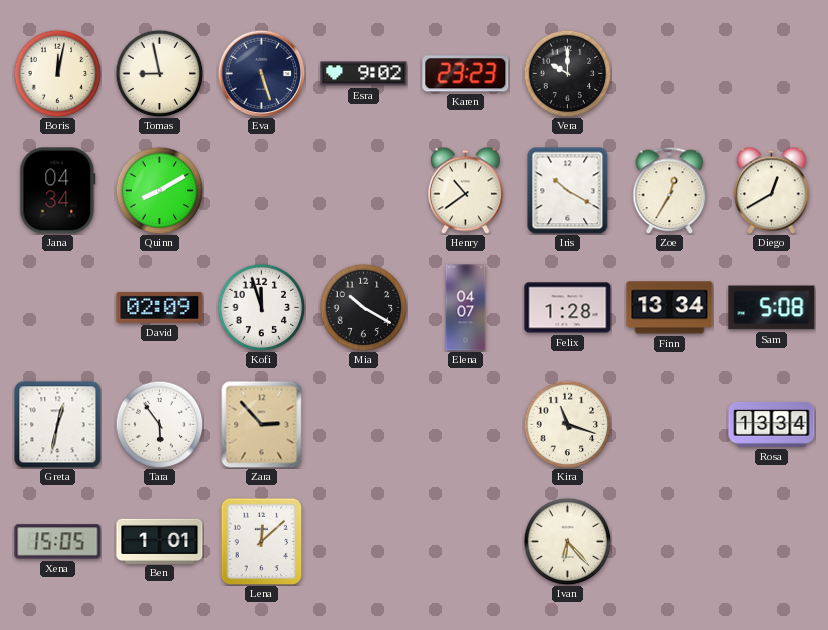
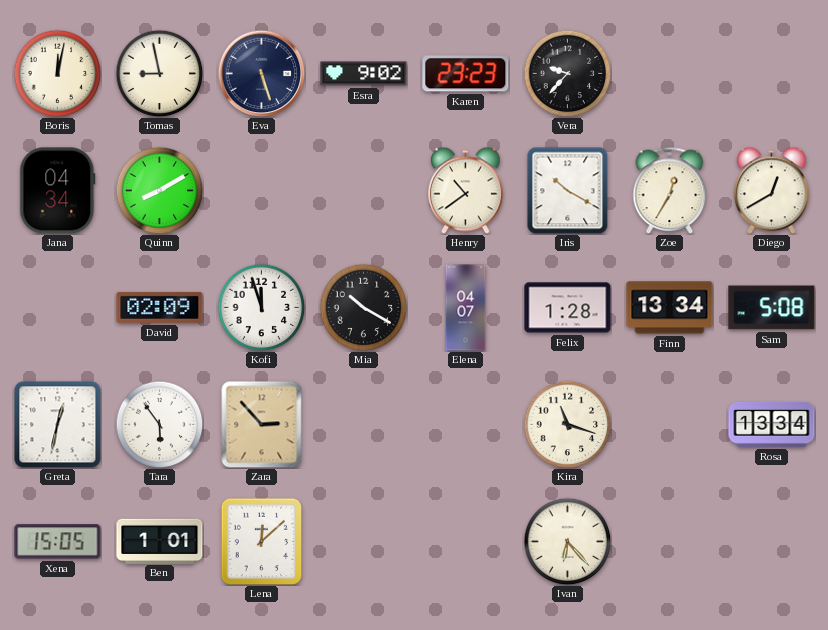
Vera: 10:00 -> 9:37 (567, 73)
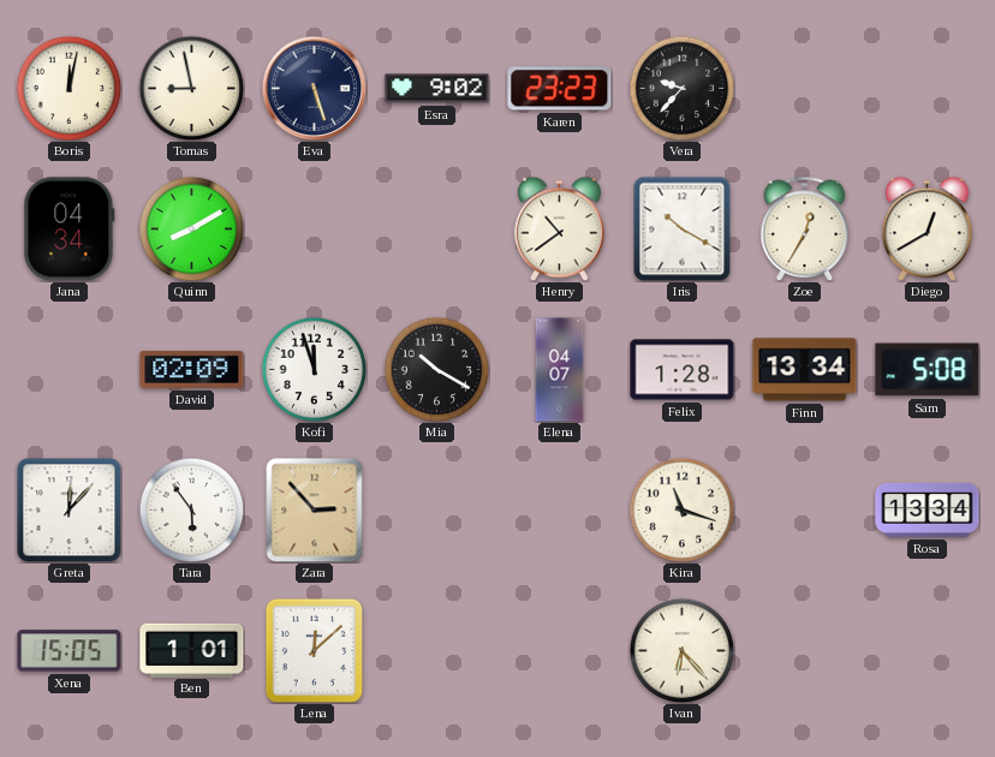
Greta: 12:32 -> 12:07 (70, 511)
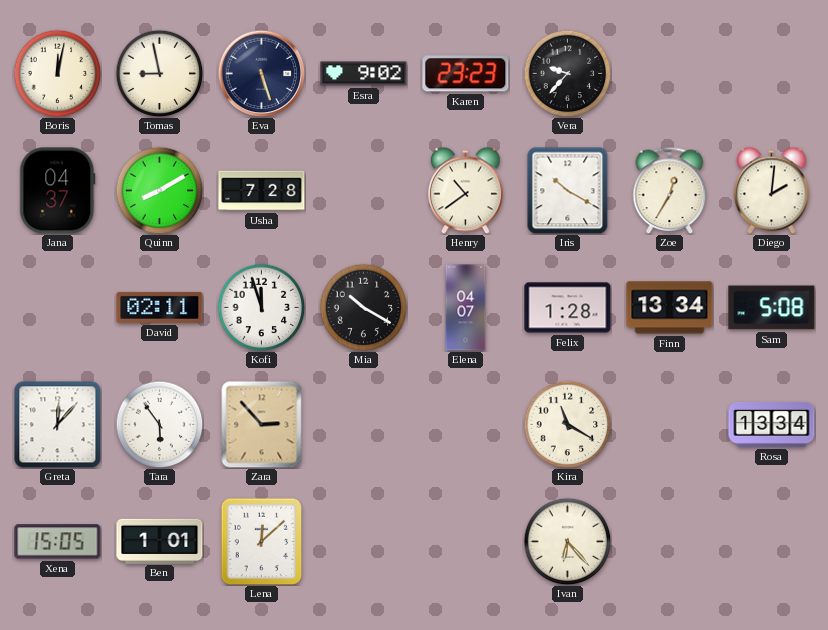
Jana: 04:34 -> 04:37 (58, 191)
Usha: none -> 7:28 (262, 191)
Diego: 12:40 -> 2:01 (772, 190)
David: 02:09 -> 02:11 (160, 307)
Kira: 11:18 -> 11:20 (567, 424)
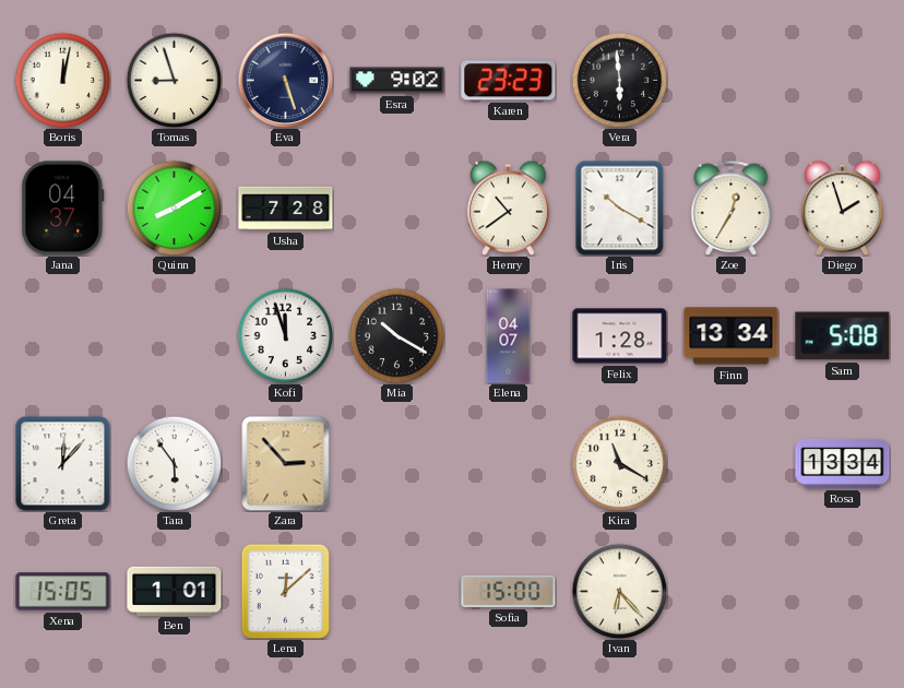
Tomas: 8:58 -> 8:57 (174, 80)
Vera: 9:37 -> 5:59 (619, 80)
Diego: 2:01 -> 1:57 (843, 207)
David: 02:11 -> none (160, 307)
Sofia: none -> 15:00 (509, 591)
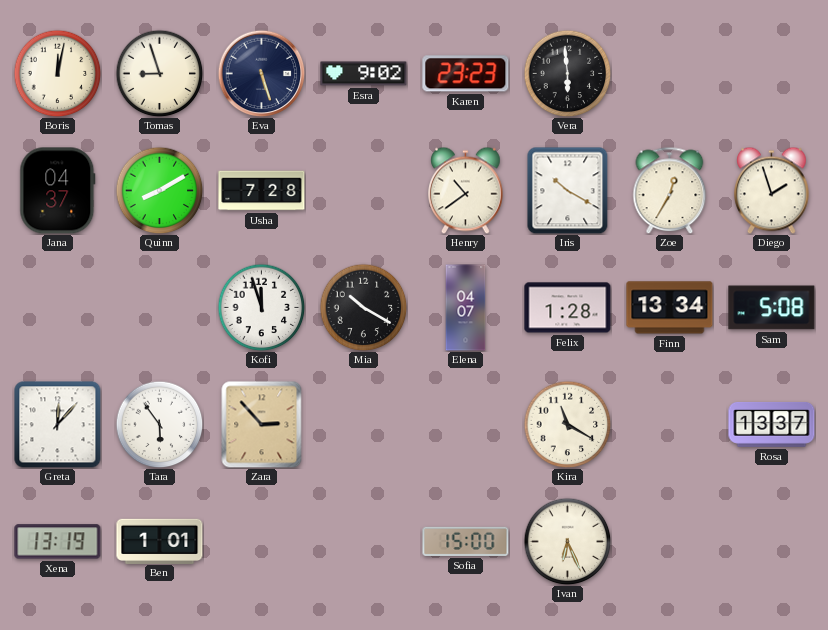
Rosa: 13:34 -> 13:37 (772, 424)
Xena: 15:05 -> 13:19 (58, 542)
Lena: 12:08 -> none (286, 591)
Ivan: 6:23 -> 6:26 (567, 541)
